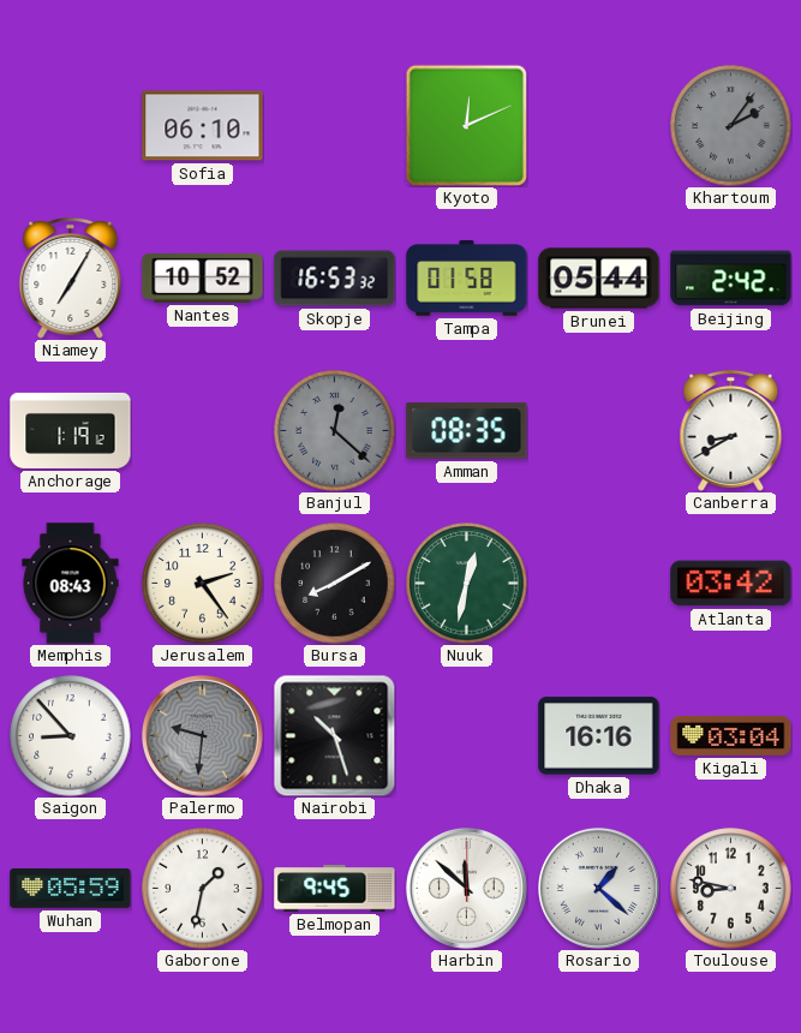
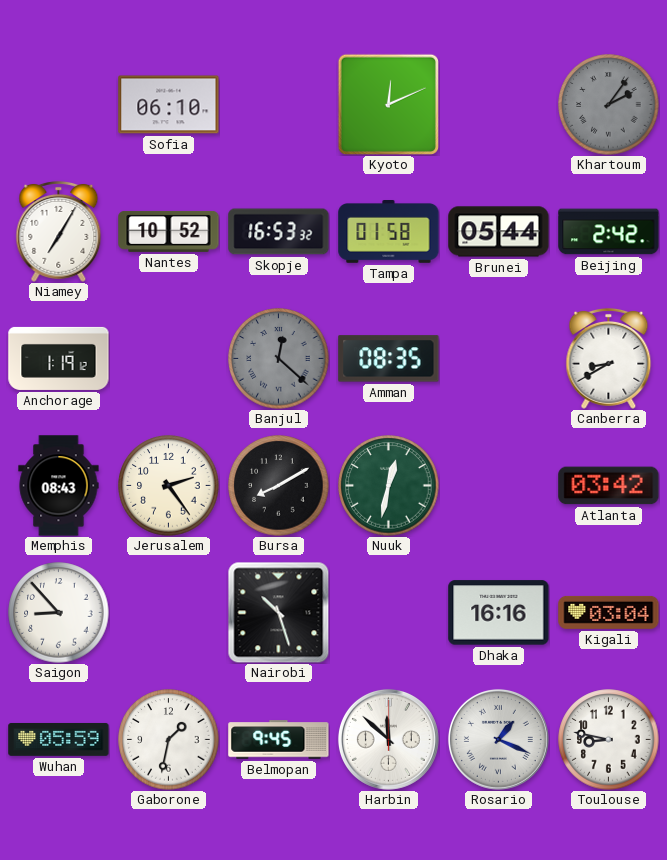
Palermo: 9:31 -> none (202, 735)
Rosario: 1:22 -> 1:19 (498, 739)
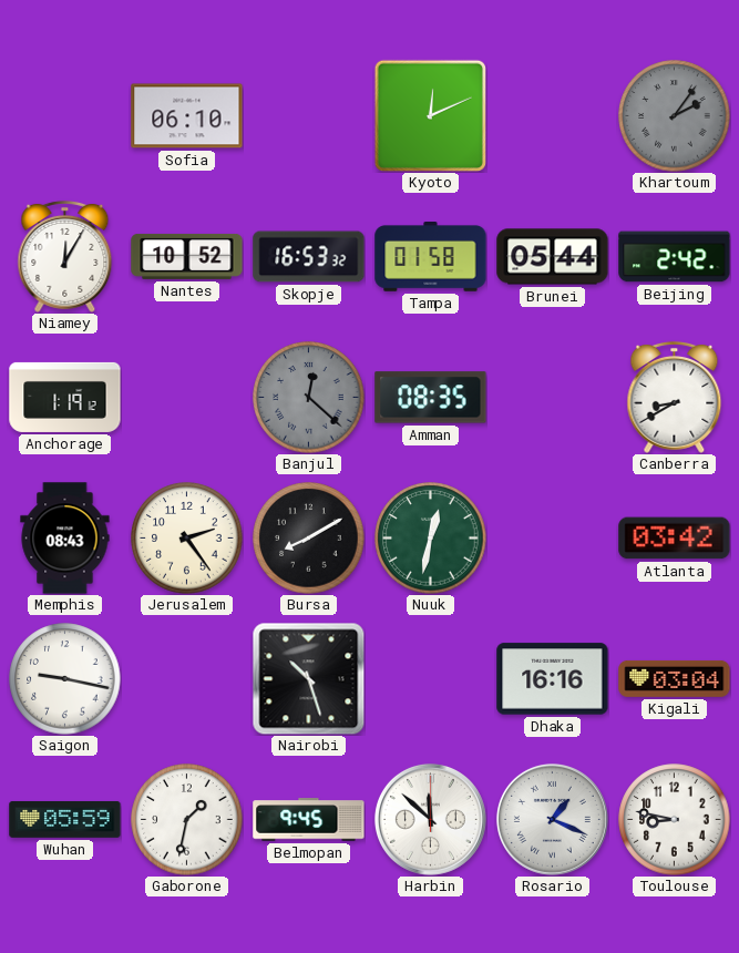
Niamey: 7:05 -> 12:05 (65, 256)
Saigon: 8:53 -> 9:17 (65, 679)
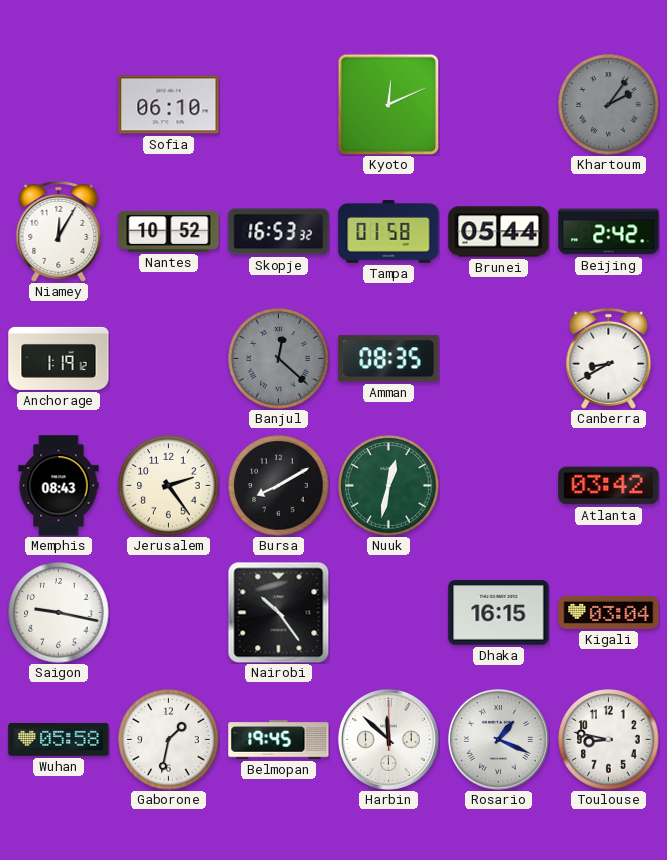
Nairobi: 10:27 -> 10:24 (278, 612)
Dhaka: 16:16 -> 16:15 (499, 613)
Wuhan: 05:59 -> 05:58 (59, 740)
Belmopan: 9:45 -> 19:45 (279, 740)
